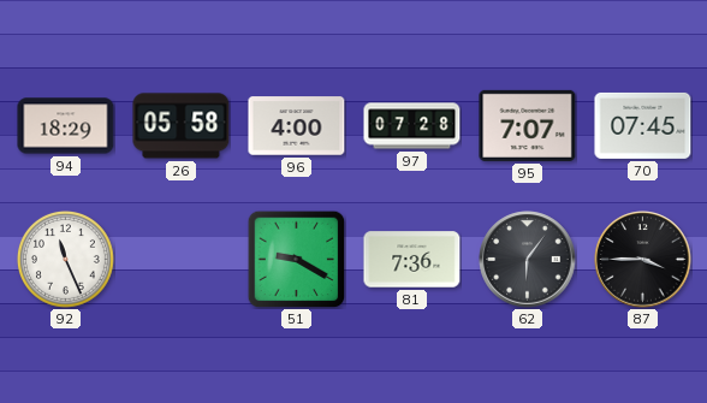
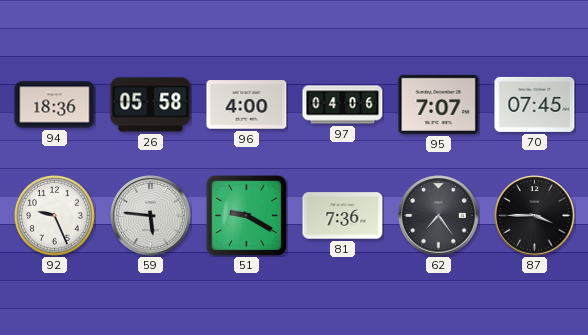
94: 18:29 -> 18:36 (55, 105)
97: 07:28 -> 04:06 (343, 105)
92: 11:26 -> 9:26 (54, 215)
59: none -> 5:46 (151, 216)
62: 6:06 -> 7:24 (439, 216)
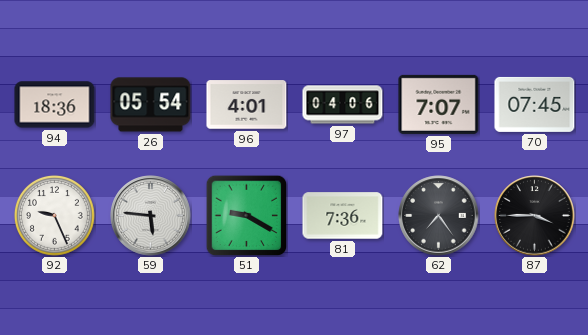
26: 05:58 -> 05:54 (151, 105)
96: 4:00 -> 4:01 (247, 105)
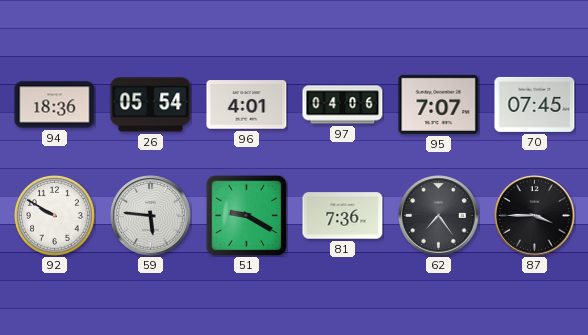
92: 9:26 -> 9:50 (54, 215)
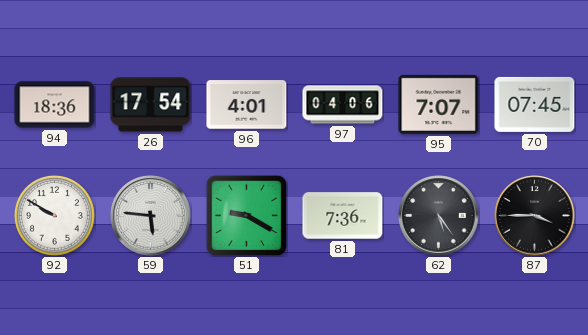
26: 05:54 -> 17:54 (151, 105)
62: 7:24 -> 5:24 (439, 216)
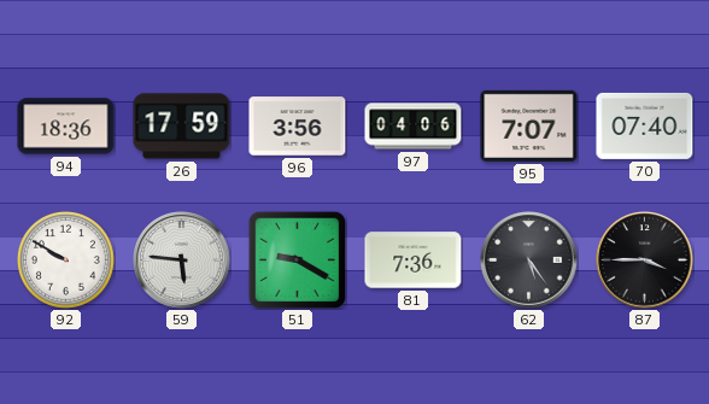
26: 17:54 -> 17:59 (182, 127)
96: 4:01 -> 3:56 (298, 127)
70: 07:45 -> 07:40 (645, 125)
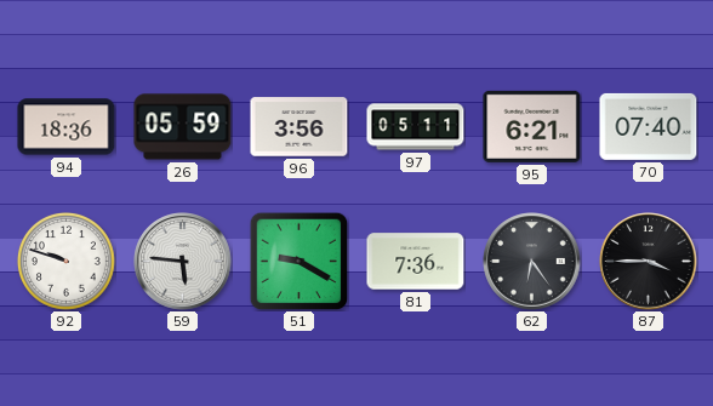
26: 17:59 -> 05:59 (183, 127)
97: 04:06 -> 05:11 (416, 127)
95: 7:07 -> 6:21 (532, 126)
92: 9:50 -> 9:48 (65, 261)
62: 5:24 -> 6:24 (532, 262)
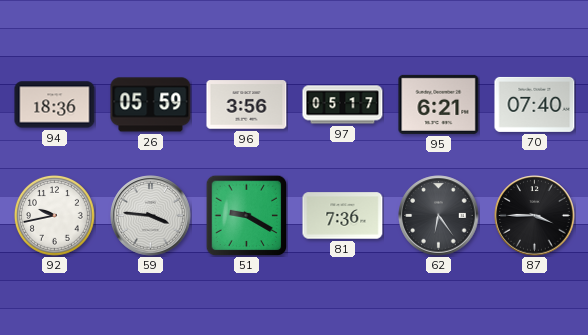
97: 05:11 -> 05:17 (343, 105)
92: 9:48 -> 9:43 (54, 215)
59: 5:46 -> 3:46 (151, 216)
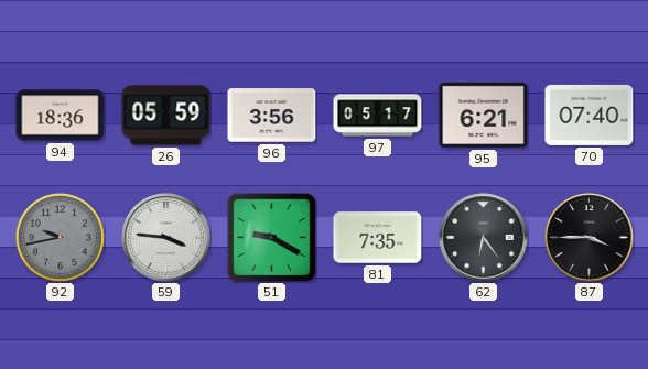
92 dial: white -> grey (60, 237)
81: 7:36 -> 7:35 (378, 238)
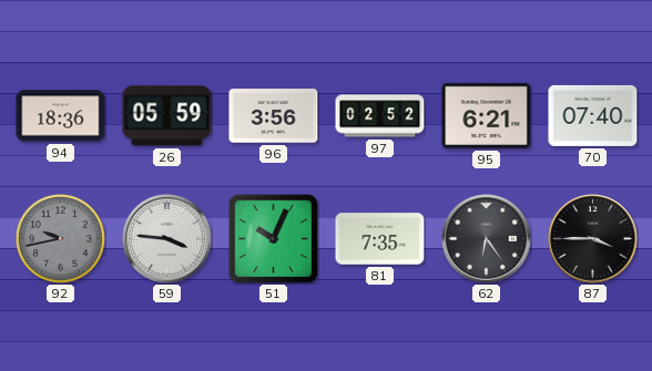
97: 05:17 -> 02:52 (380, 116)
51: 9:20 -> 10:04 (273, 238)
